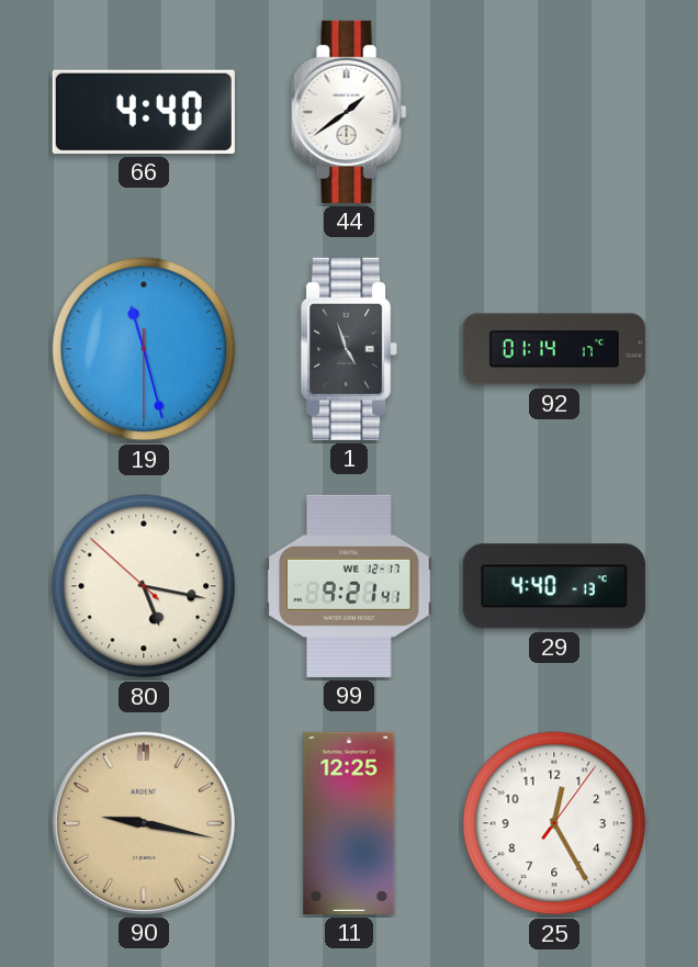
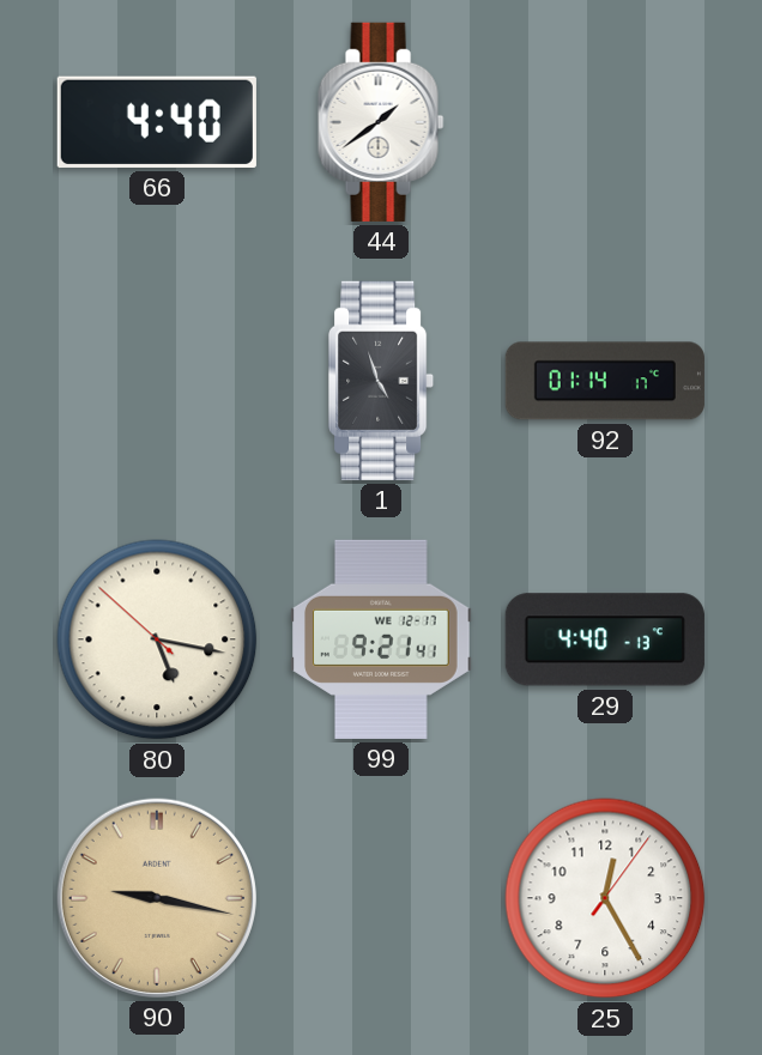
19: 11:27 -> none (144, 349)
11: 12:25 -> none (349, 823)
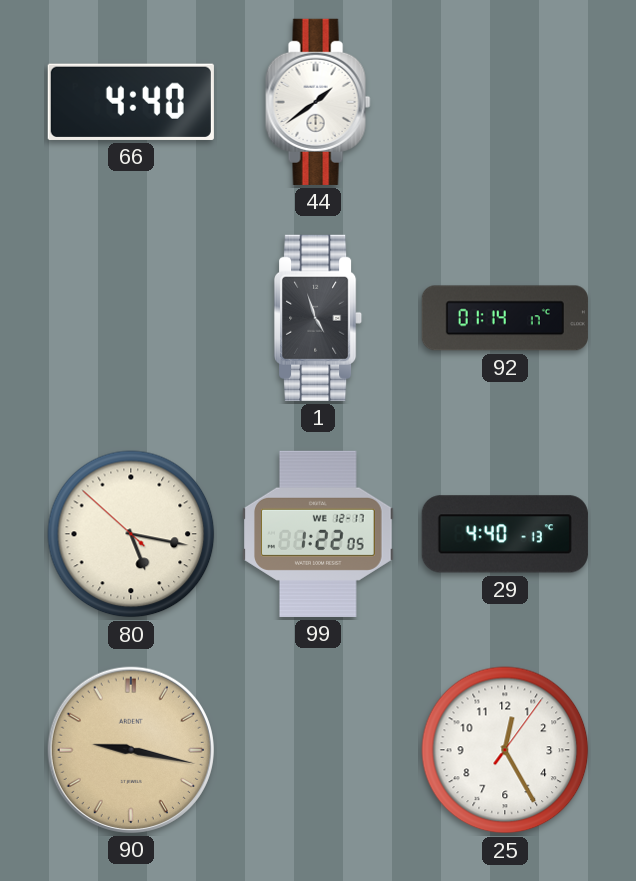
99: 9:21 -> 1:22 (318, 534)
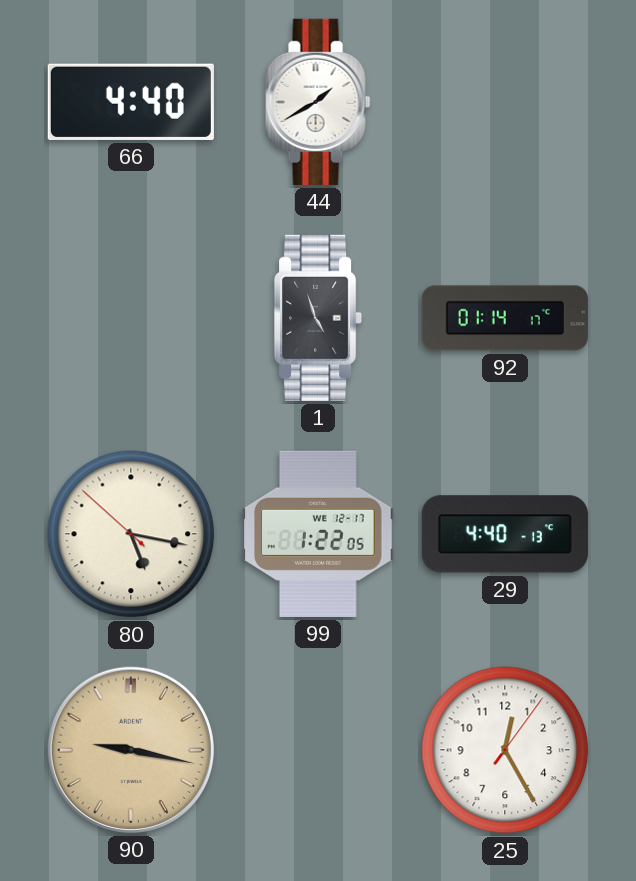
44: 1:39 -> 1:40 (318, 102)
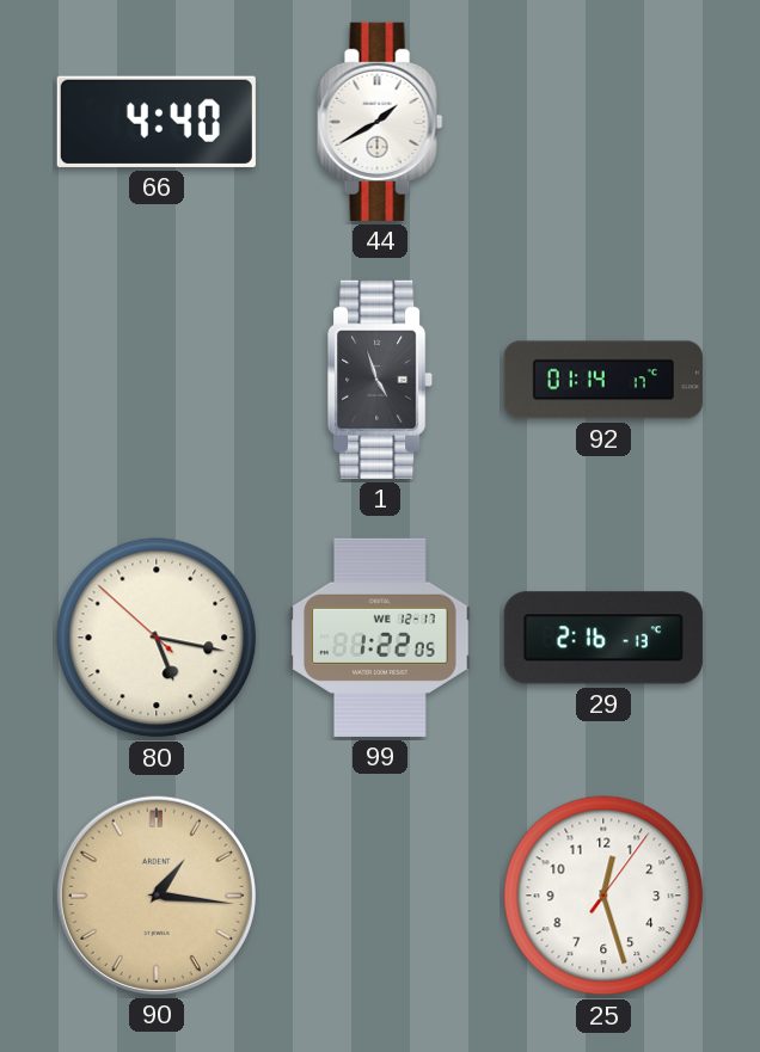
29: 4:40 -> 2:16 (603, 638)
90: 9:17 -> 1:16 (157, 896)
25: 12:25 -> 12:27 (603, 896)
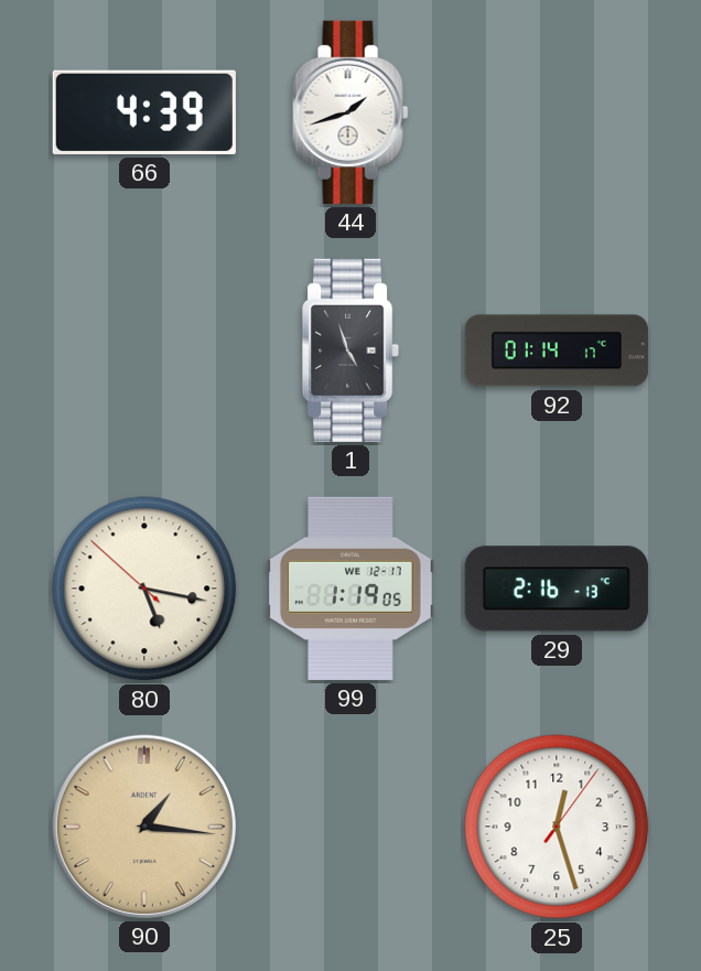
66: 4:40 -> 4:39 (144, 112)
44: 1:40 -> 1:42 (350, 112)
99: 1:22 -> 1:19 (350, 589)
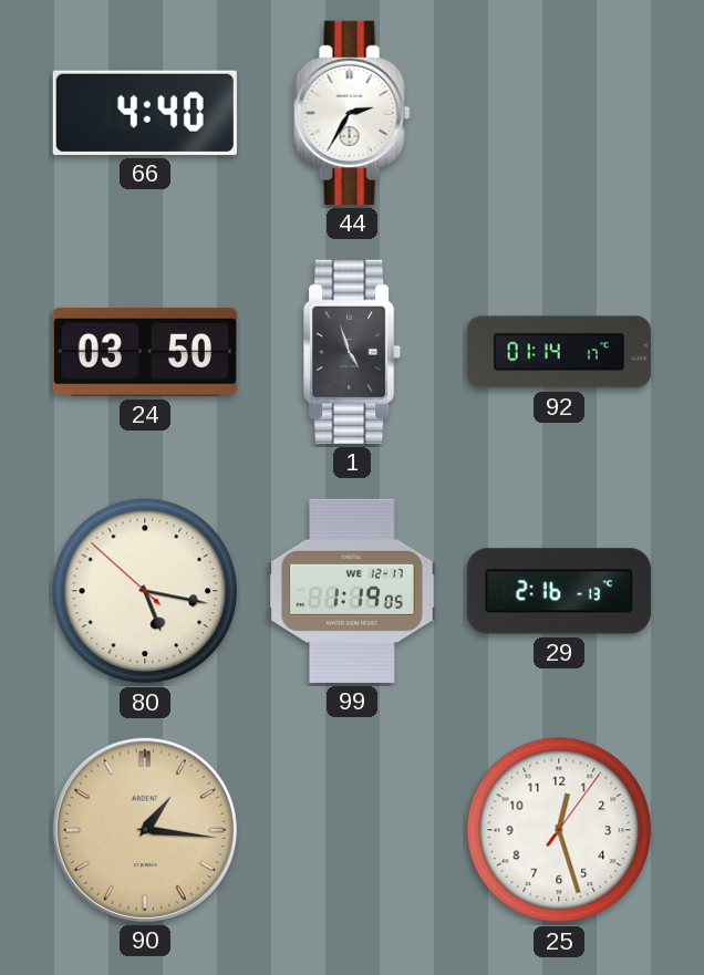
66: 4:39 -> 4:40 (145, 113)
44: 1:42 -> 2:35 (352, 113)
24: none -> 03:50 (145, 352)
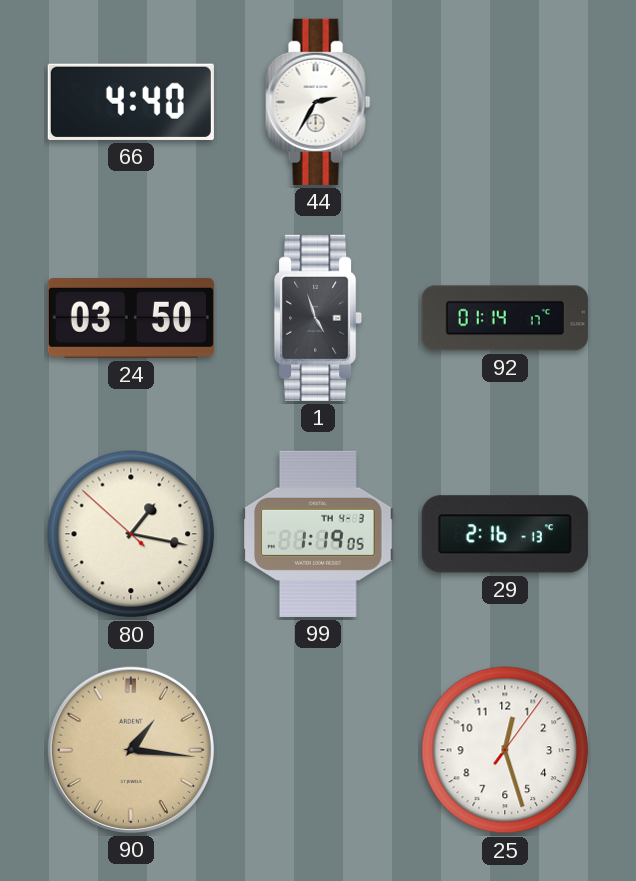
80: 5:16 -> 1:16 (131, 534)
99 date: WE 12-17 -> TH 4-3 (318, 534)
